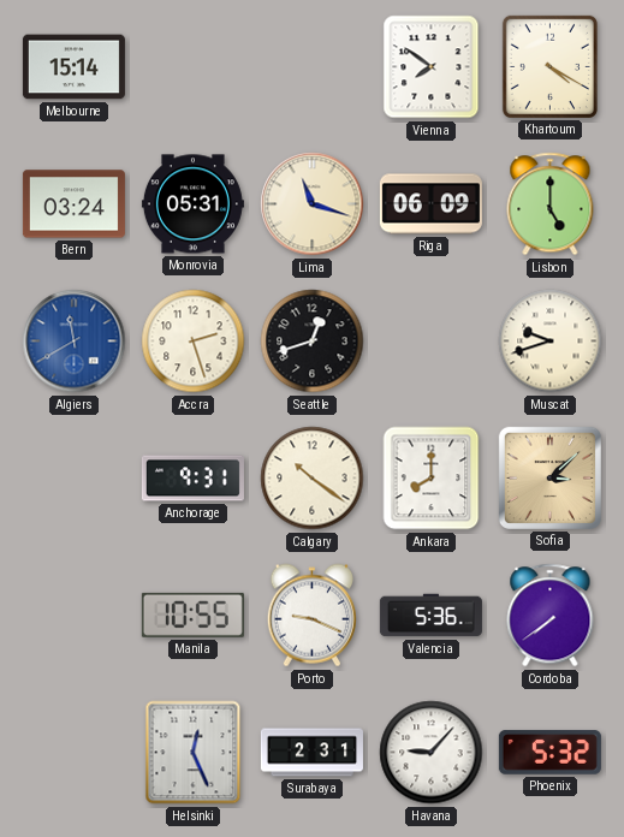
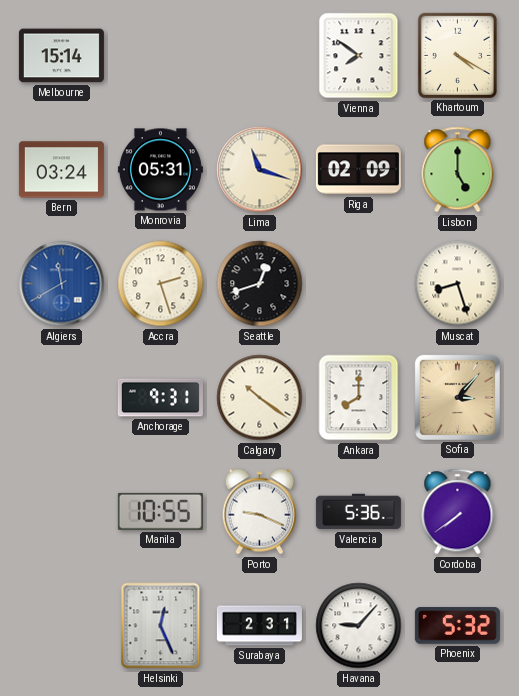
Riga: 06:09 -> 02:09 (358, 170)
Muscat: 9:42 -> 8:27 (458, 284)
Sofia: 3:08 -> 3:07 (457, 397)
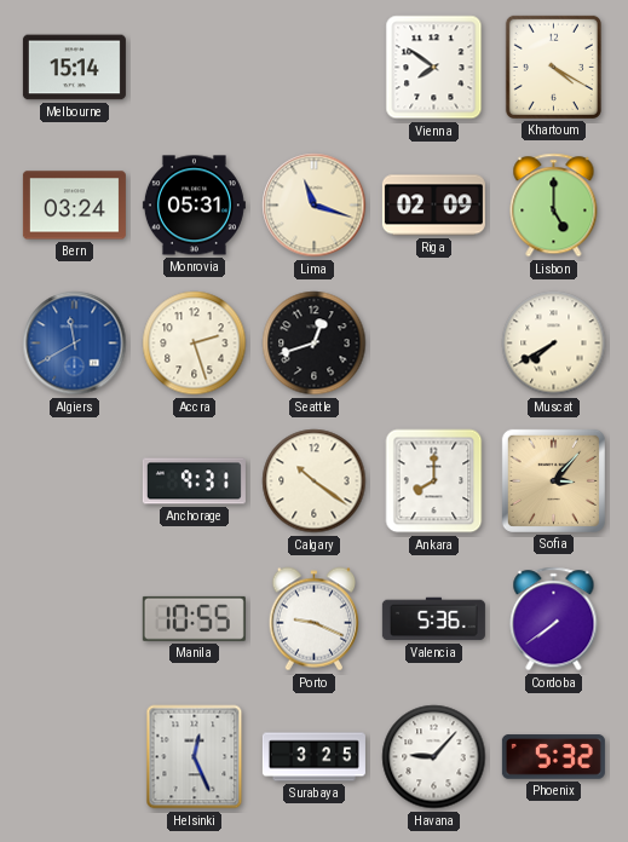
Muscat: 8:27 -> 7:40 (554, 344)
Surabaya: 2:31 -> 3:25 (313, 757)
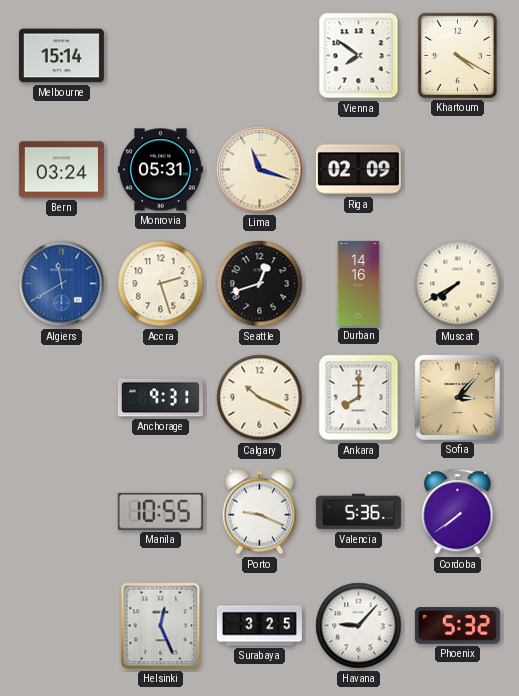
Lisbon: 5:00 -> none (554, 206)
Durban: none -> 14:16 (359, 283)
Calgary: 10:21 -> 10:19 (260, 398)
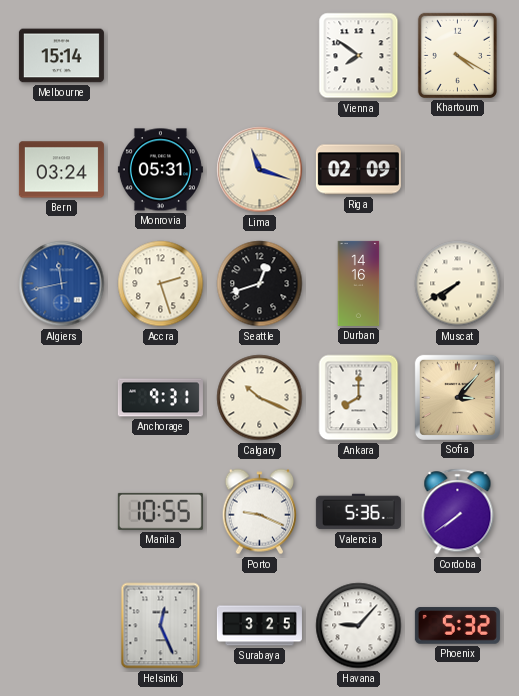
Algiers: 11:40 -> 11:43 (62, 284)
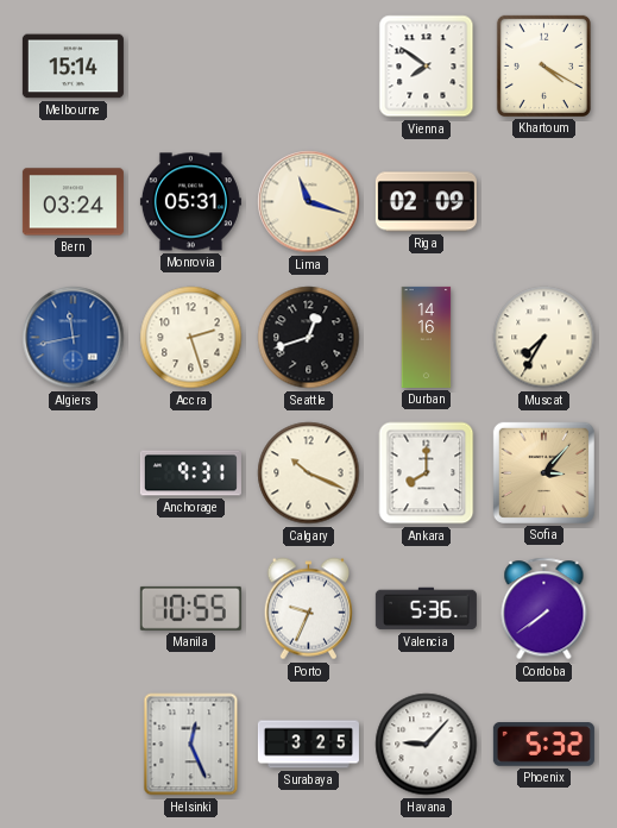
Muscat: 7:40 -> 7:35 (544, 338)
Porto: 9:19 -> 9:34 (308, 609)
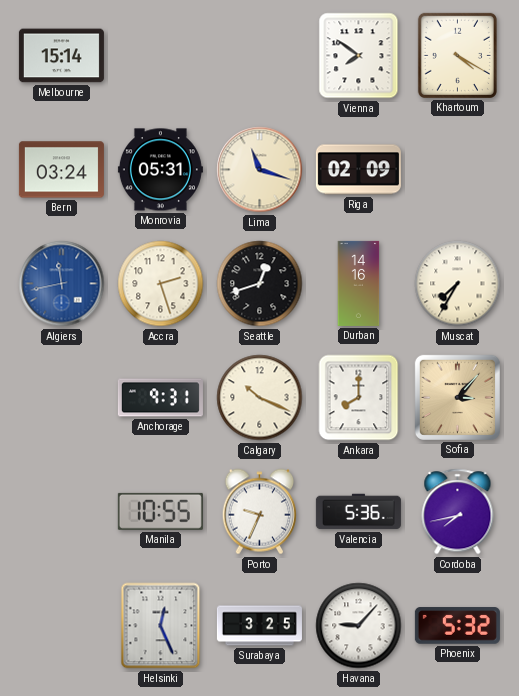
Cordoba: 7:39 -> 7:43 (458, 512)
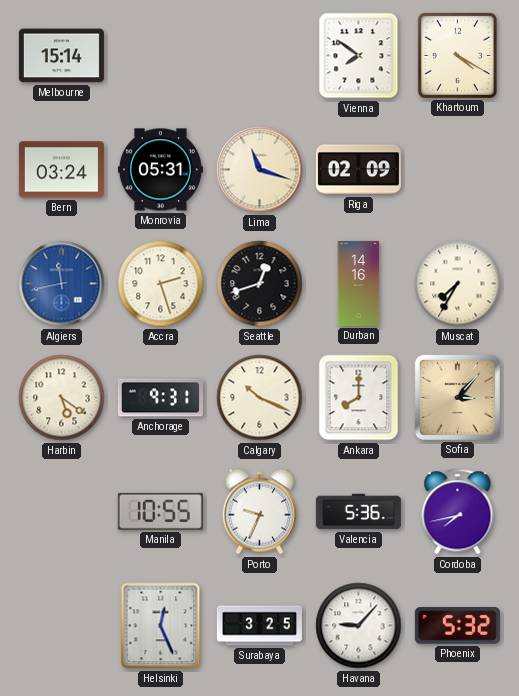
Harbin: none -> 5:21 (62, 398)
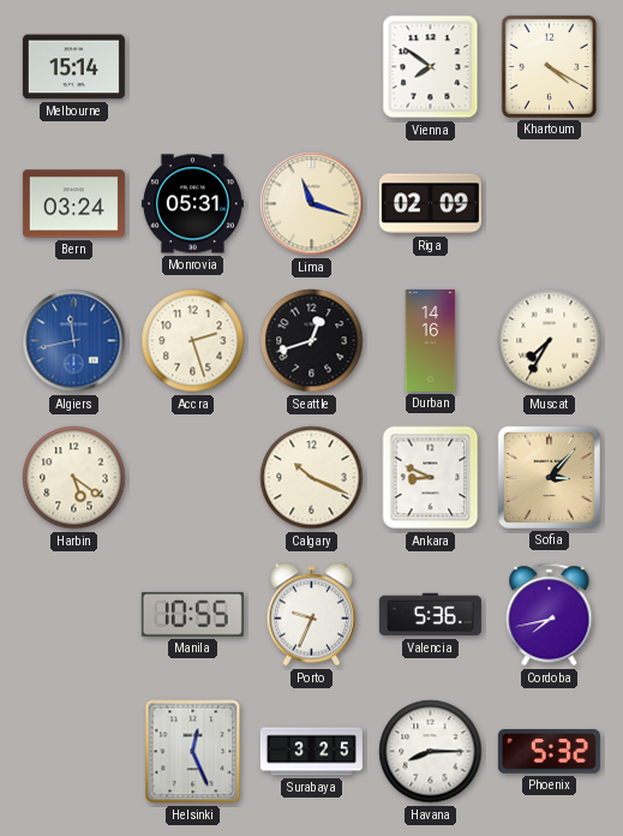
Anchorage: 9:31 -> none (160, 398)
Ankara: 8:00 -> 8:49 (431, 478)
Havana: 9:07 -> 8:15 (431, 752)
